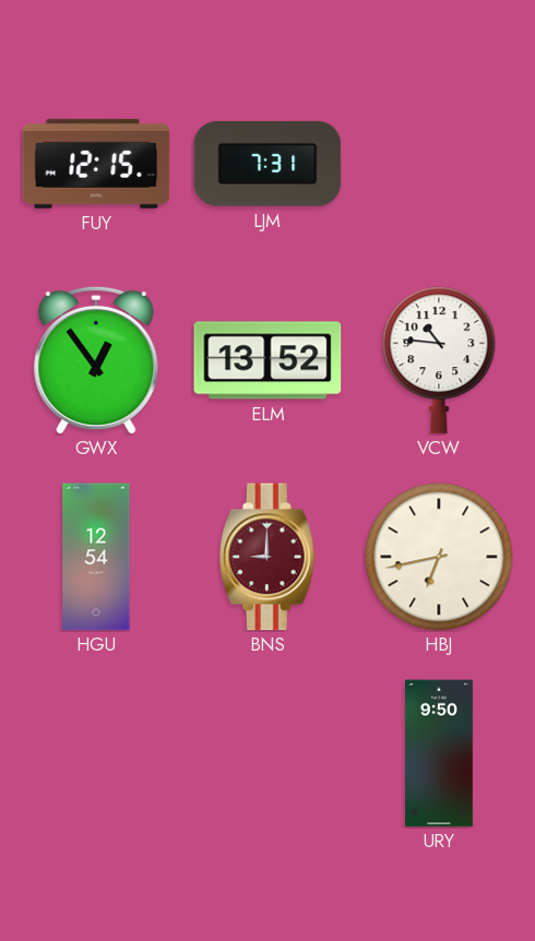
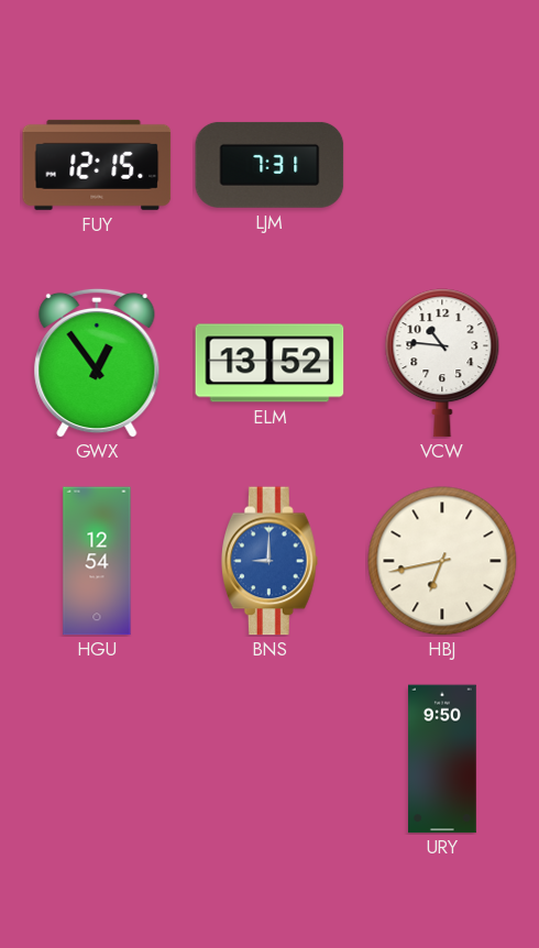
BNS dial: burgundy -> blue (271, 561)
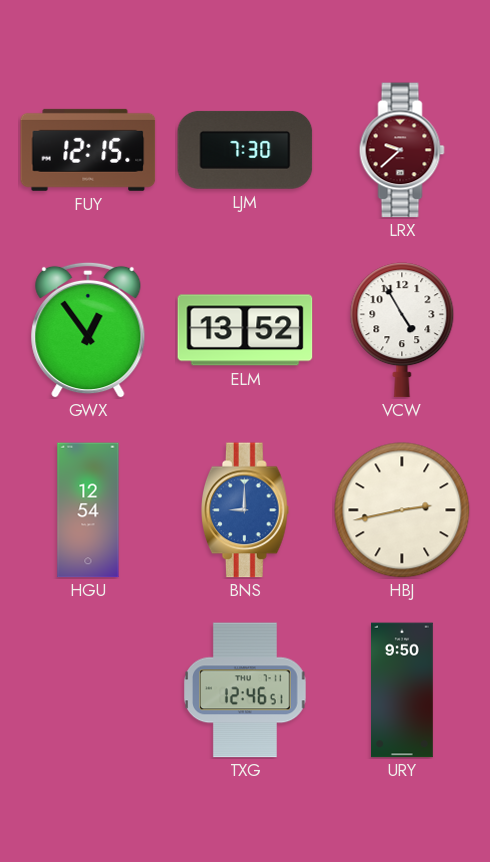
LJM: 7:31 -> 7:30 (245, 150)
LRX: none -> 9:38 (402, 150)
VCW: 10:46 -> 4:55 (402, 330)
HBJ: 6:43 -> 2:43 (402, 510)
TXG: none -> 12:46 (246, 690)
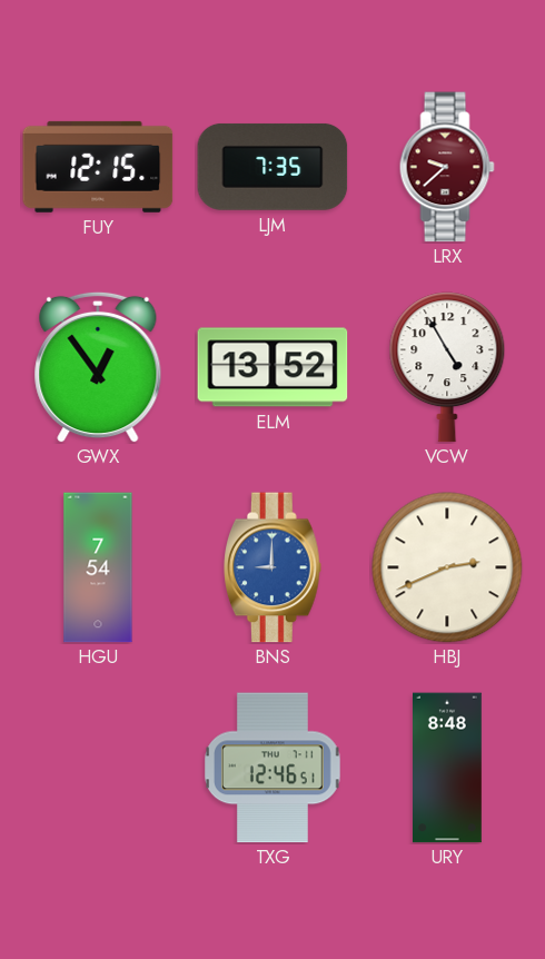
LJM: 7:30 -> 7:35 (272, 167)
HGU: 12:54 -> 7:54 (98, 567)
HBJ: 2:43 -> 2:41 (447, 567)
URY: 9:50 -> 8:48 (448, 768)
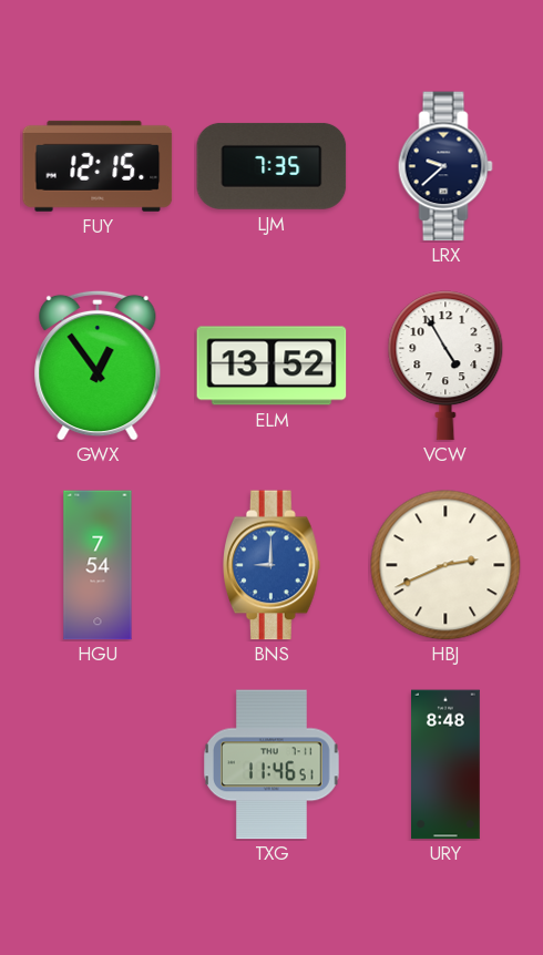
LRX dial: burgundy -> navy (445, 166)
TXG: 12:46 -> 11:46 (273, 764)
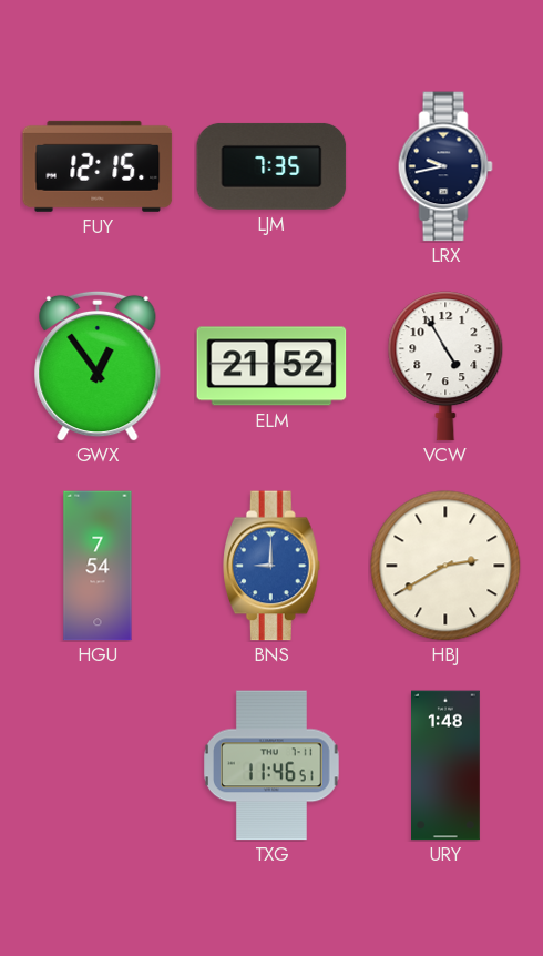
LRX: 9:38 -> 9:43 (445, 166)
ELM: 13:52 -> 21:52 (271, 366)
HBJ: 2:41 -> 2:40 (445, 566)
URY: 8:48 -> 1:48 (447, 765)
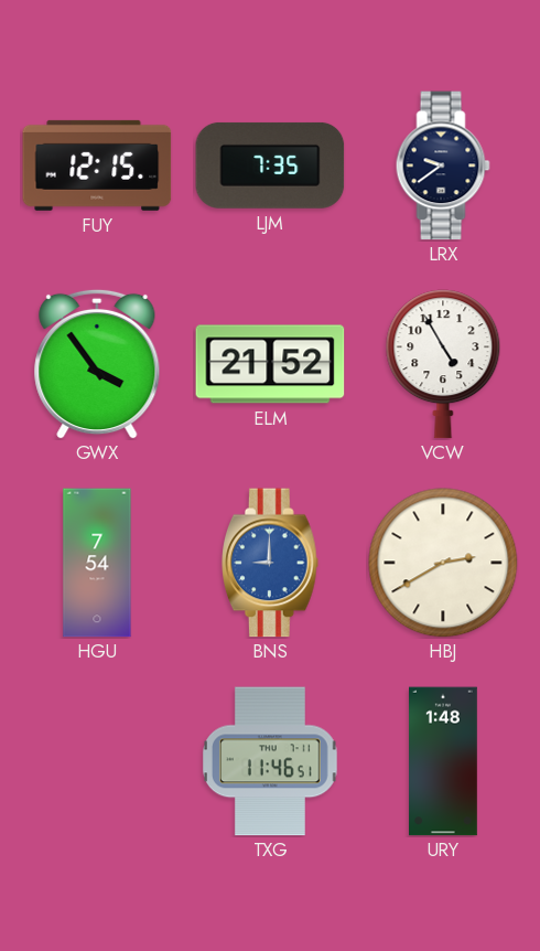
LRX: 9:43 -> 9:39 (443, 165)
GWX: 12:54 -> 3:54 (97, 364)
